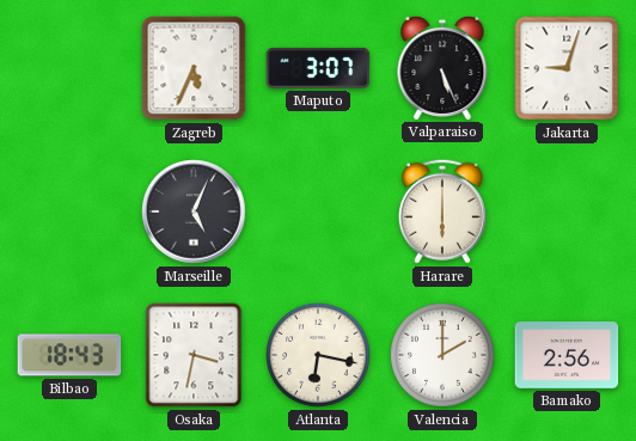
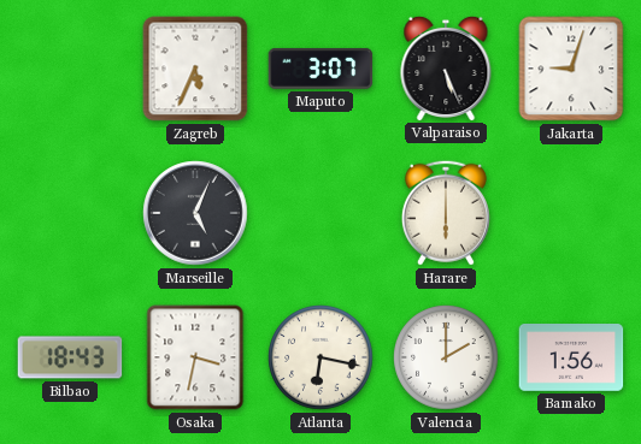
Bamako: 2:56 -> 1:56 (571, 359)
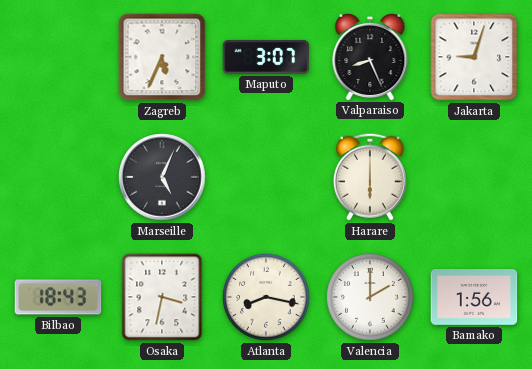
Valparaiso: 5:26 -> 8:26 (370, 56)
Atlanta: 6:17 -> 8:17 (266, 297)
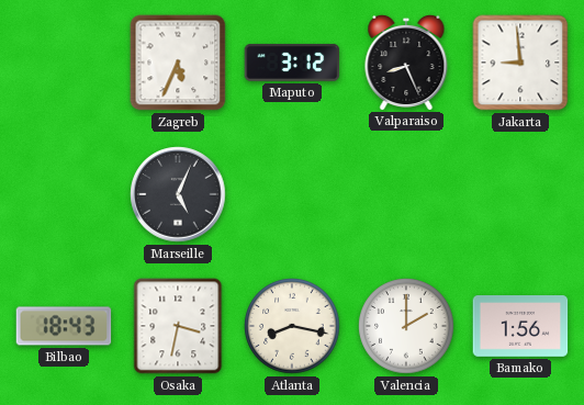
Maputo: 3:07 -> 3:12 (292, 63)
Jakarta: 9:03 -> 8:59 (520, 63)
Harare: 6:00 -> none (370, 177)
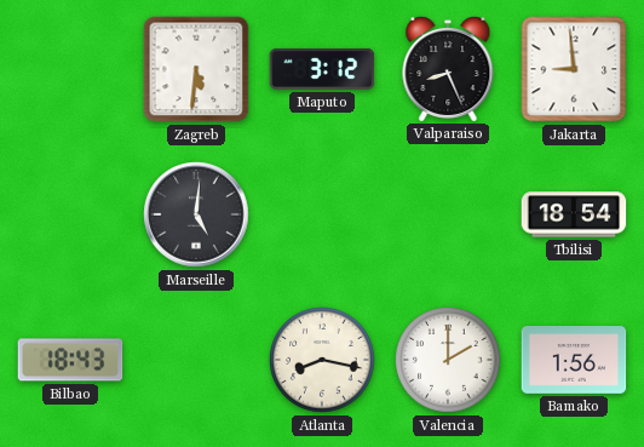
Zagreb: 5:34 -> 5:31 (196, 69)
Marseille: 5:04 -> 5:01 (196, 214)
Tbilisi: none -> 18:54 (574, 214)
Osaka: 3:32 -> none (178, 326)
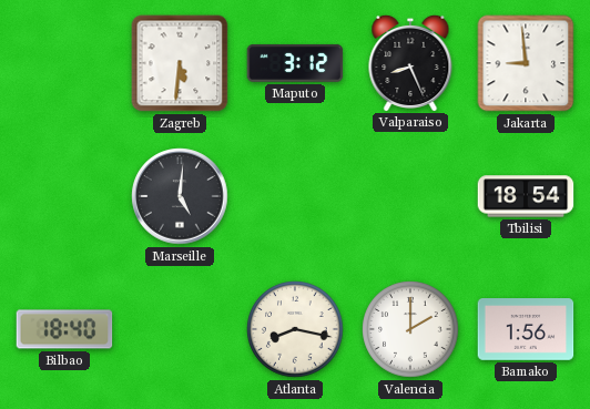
Bilbao: 18:43 -> 18:40 (64, 329)
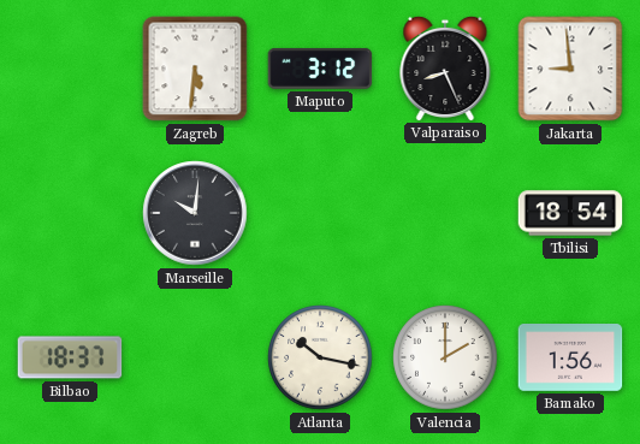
Marseille: 5:01 -> 10:01 (195, 213)
Bilbao: 18:40 -> 18:37 (70, 357)
Atlanta: 8:17 -> 10:17 (320, 357)
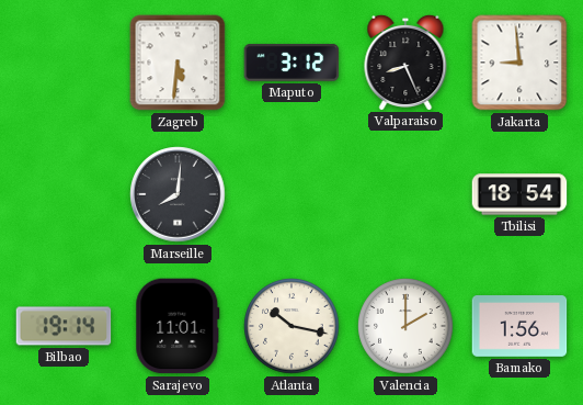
Marseille: 10:01 -> 8:01 (178, 194)
Bilbao: 18:37 -> 19:14 (64, 326)
Sarajevo: none -> 11:01 (178, 326)
